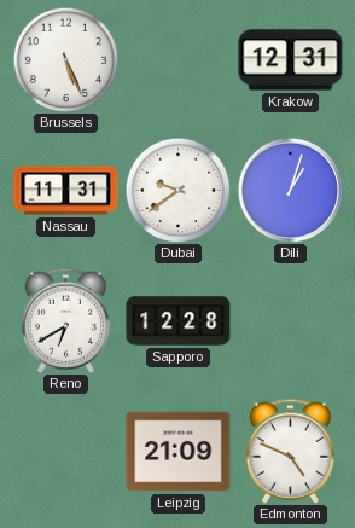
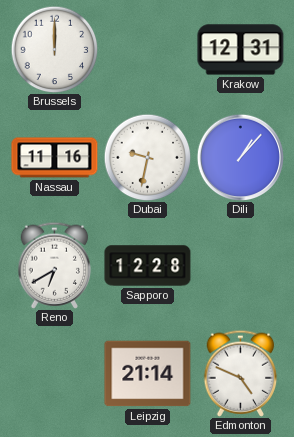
Brussels: 5:26 -> 12:00 (54, 49)
Nassau: 11:31 -> 11:16 (55, 158)
Dubai: 9:39 -> 9:32 (147, 157)
Dili: 1:03 -> 1:07 (240, 157)
Leipzig: 21:09 -> 21:14 (148, 374)
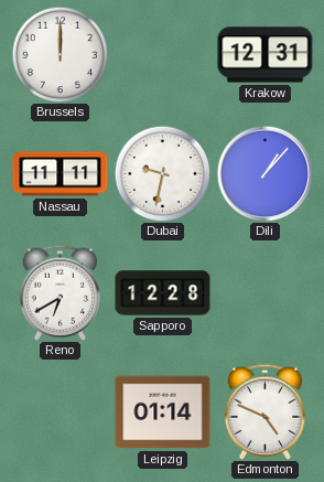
Nassau: 11:16 -> 11:11 (61, 174)
Leipzig: 21:14 -> 01:14 (163, 413)
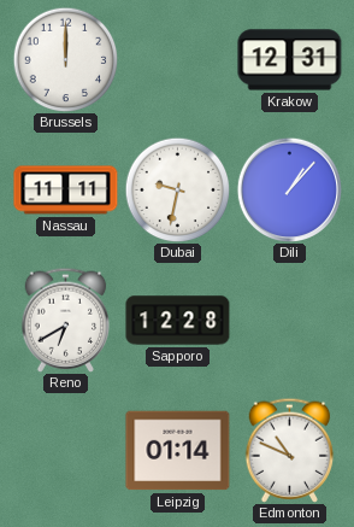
Edmonton: 4:49 -> 10:49 (290, 450)
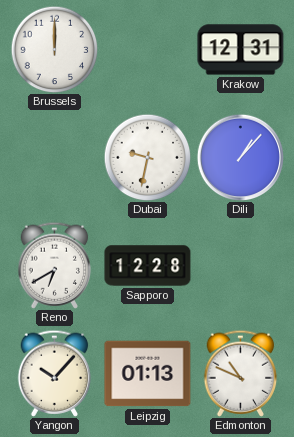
Nassau: 11:11 -> none (66, 191)
Yangon: none -> 10:07 (55, 373)
Leipzig: 01:14 -> 01:13 (148, 374)
